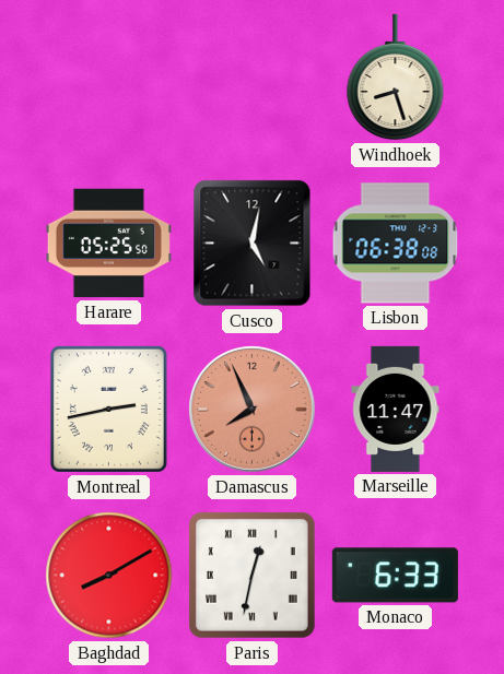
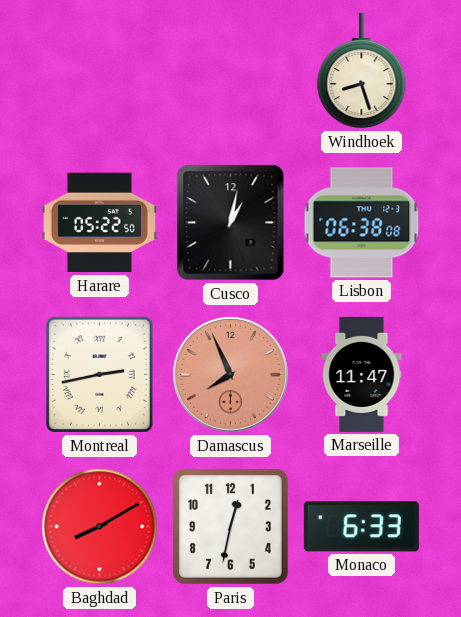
Harare: 05:25 -> 05:22 (99, 223)
Cusco: 5:02 -> 1:02 (231, 223)
Paris numerals: Roman -> Arabic (231, 527)
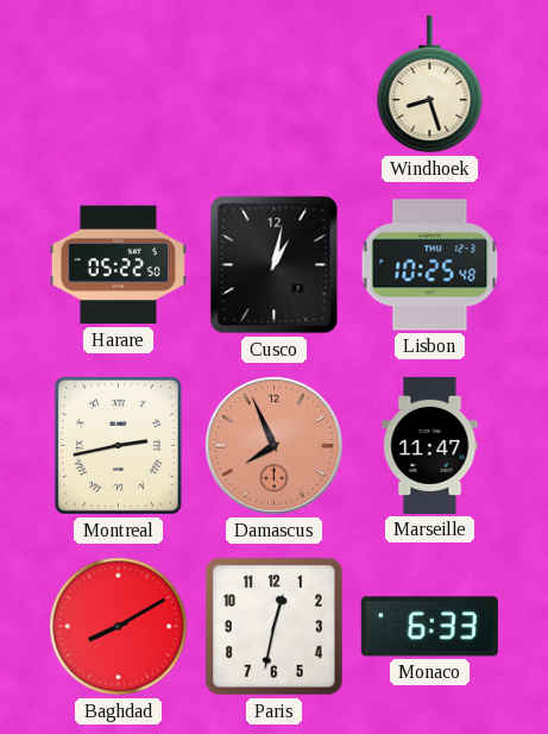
Lisbon: 06:38 -> 10:25 (430, 265)
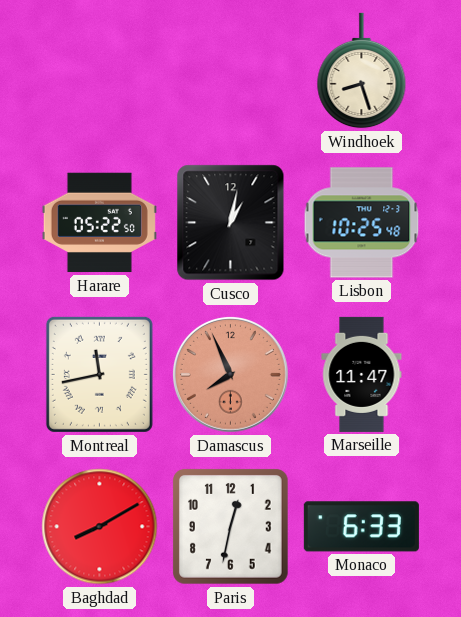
Montreal: 2:43 -> 11:43 (99, 374)
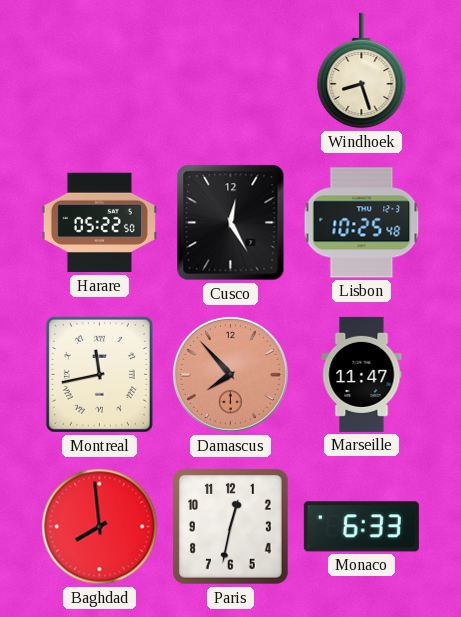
Cusco: 1:02 -> 12:25 (231, 223)
Damascus: 7:56 -> 7:53 (230, 374)
Baghdad: 8:10 -> 7:59 (100, 527)
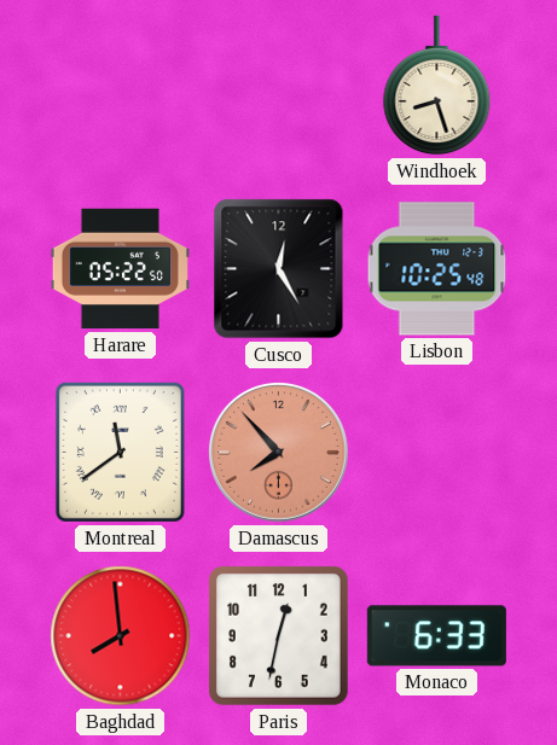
Montreal: 11:43 -> 11:39 (120, 452)
Marseille: 11:47 -> none (362, 374)
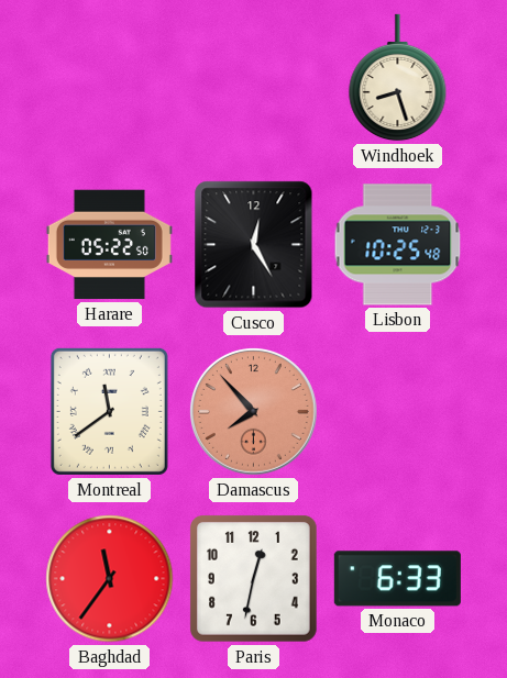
Baghdad: 7:59 -> 11:36 (110, 579)
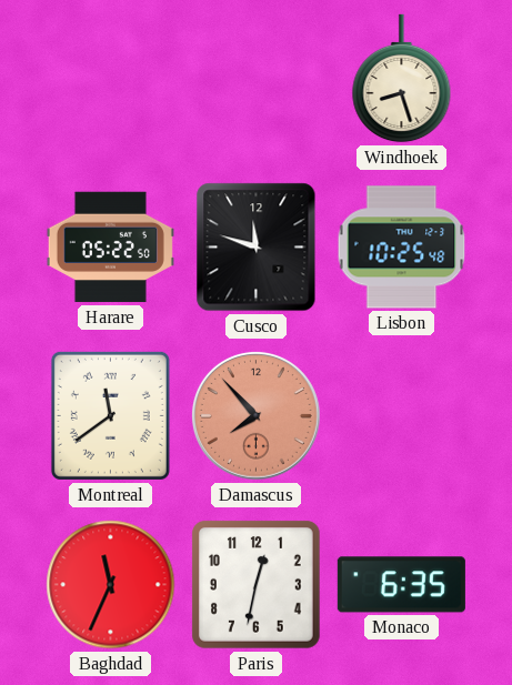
Cusco: 12:25 -> 11:48 (257, 248)
Baghdad: 11:36 -> 11:34 (111, 585)
Monaco: 6:33 -> 6:35 (401, 585)
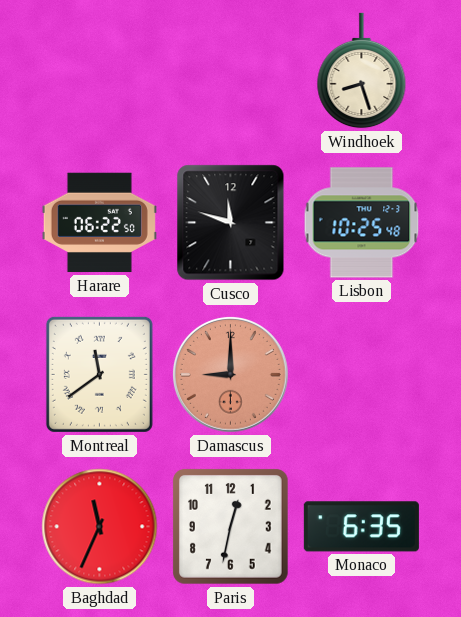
Harare: 05:22 -> 06:22 (99, 223)
Damascus: 7:53 -> 9:00 (230, 374)
